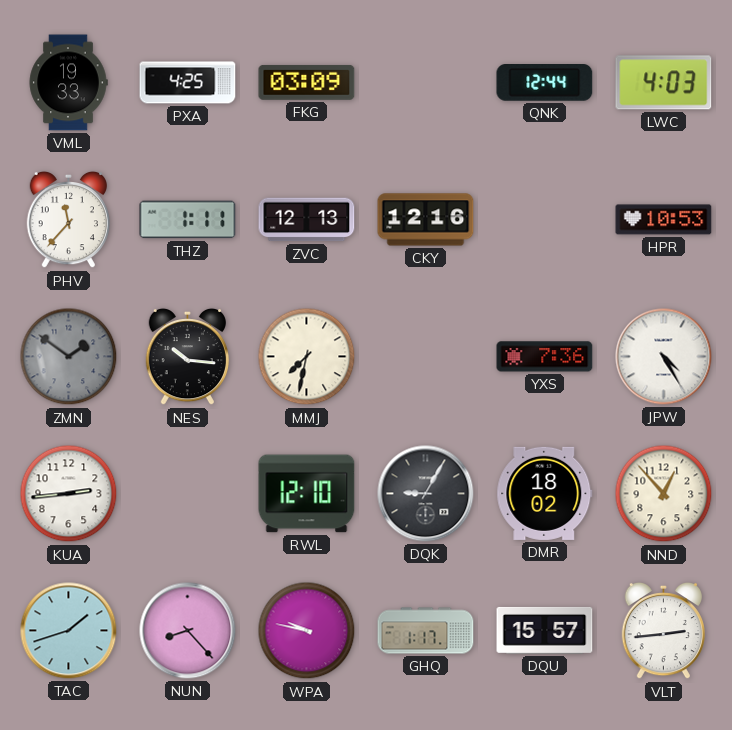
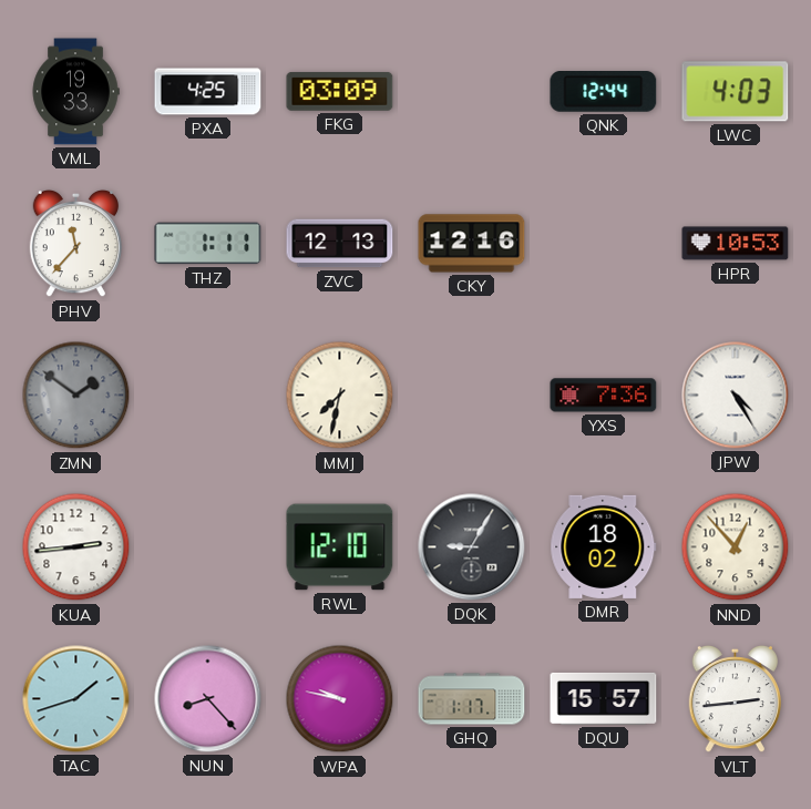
NES: 10:16 -> none (187, 357)
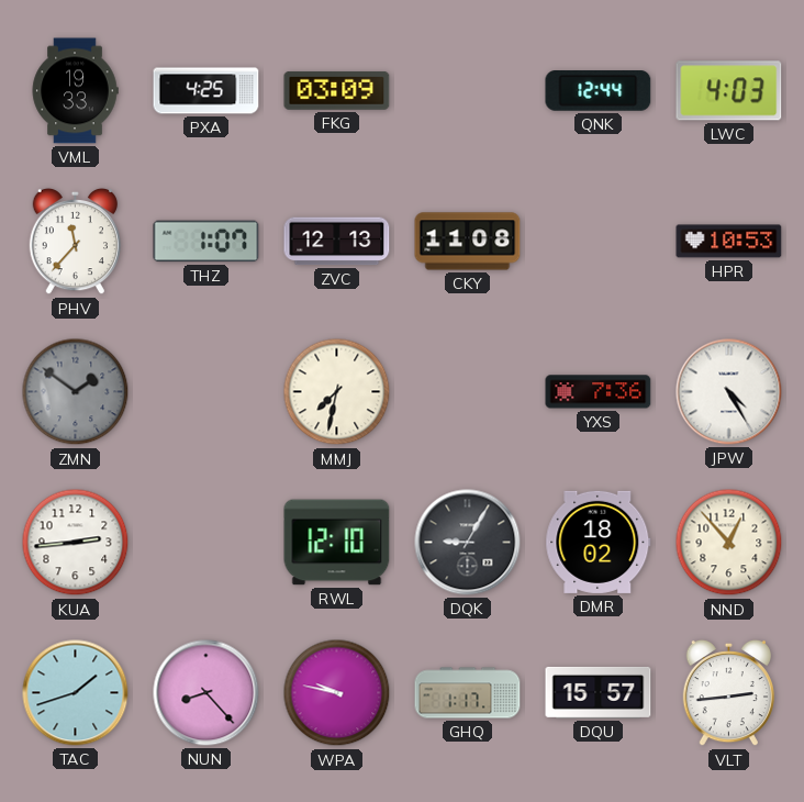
THZ: 1:11 -> 1:07 (206, 242)
CKY: 12:16 -> 11:08 (468, 242)
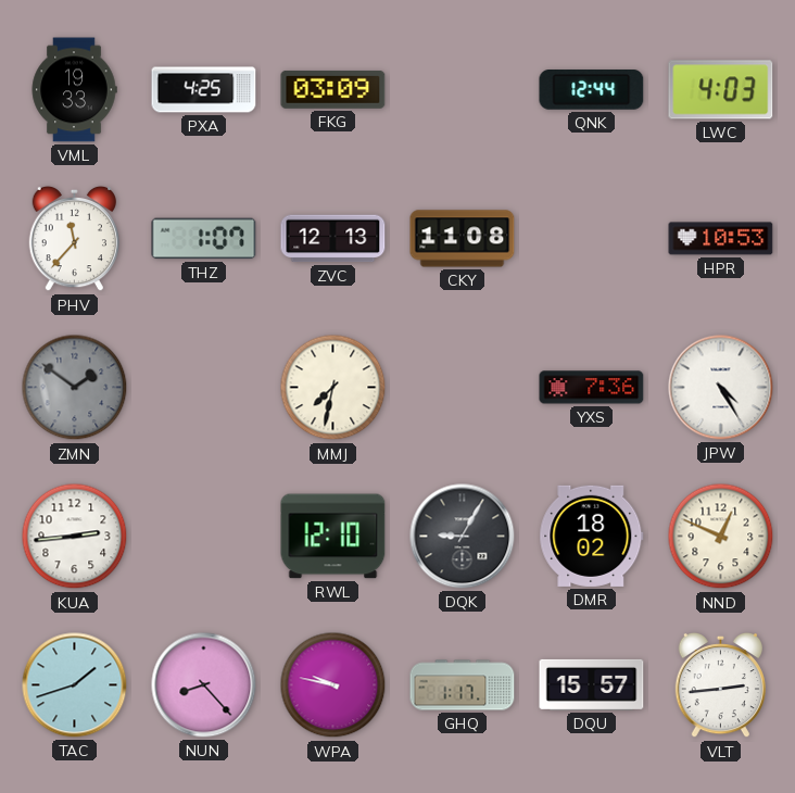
NND: 12:53 -> 12:49 (721, 537)
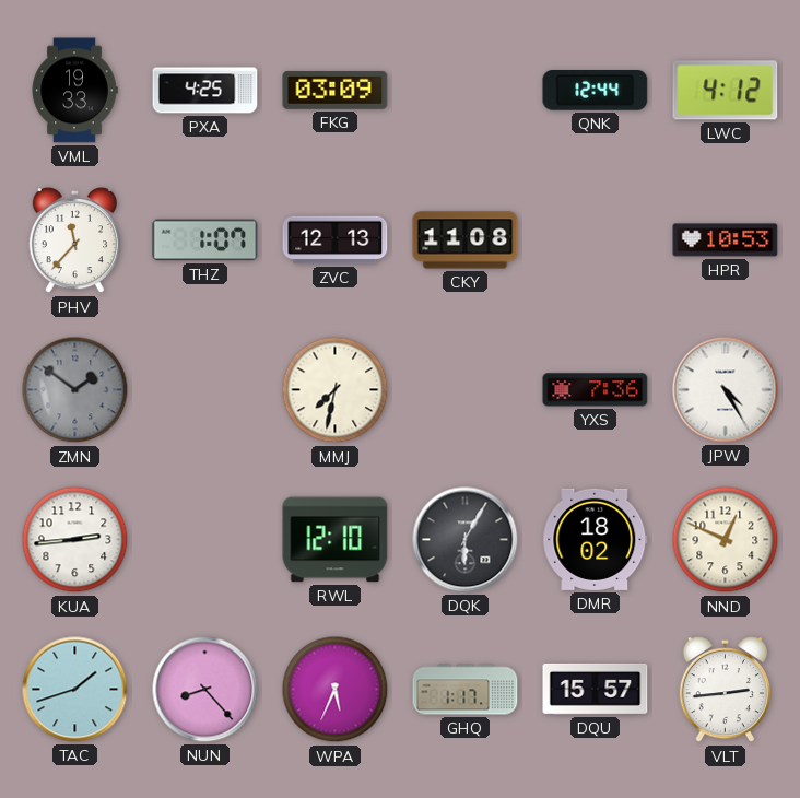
LWC: 4:03 -> 4:12 (726, 91)
DQK: 9:05 -> 6:05 (466, 540)
WPA: 9:47 -> 5:34 (336, 690)
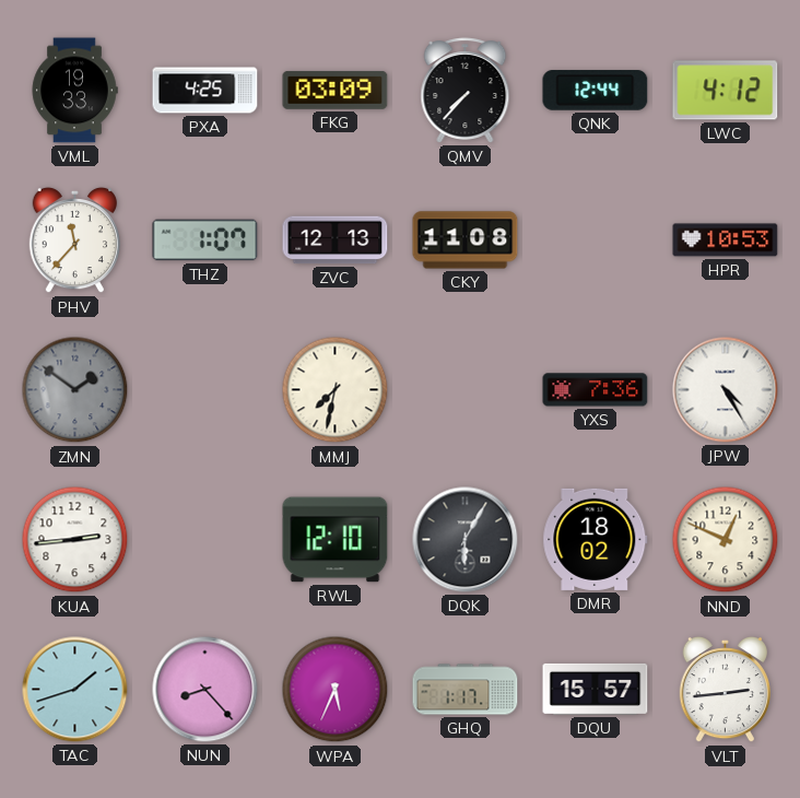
QMV: none -> 7:37 (466, 91)
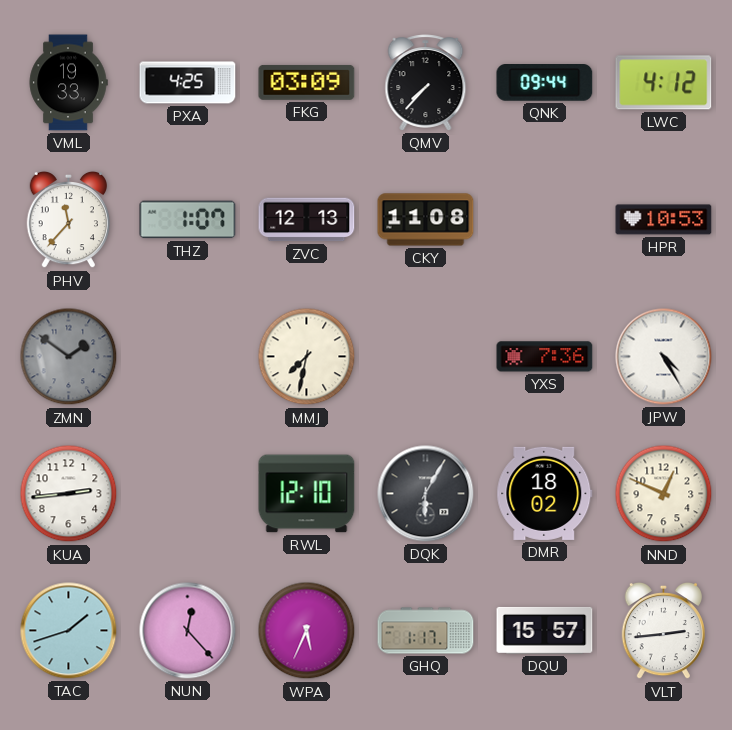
QNK: 12:44 -> 09:44 (545, 83)
NUN: 8:23 -> 12:23 (188, 631)
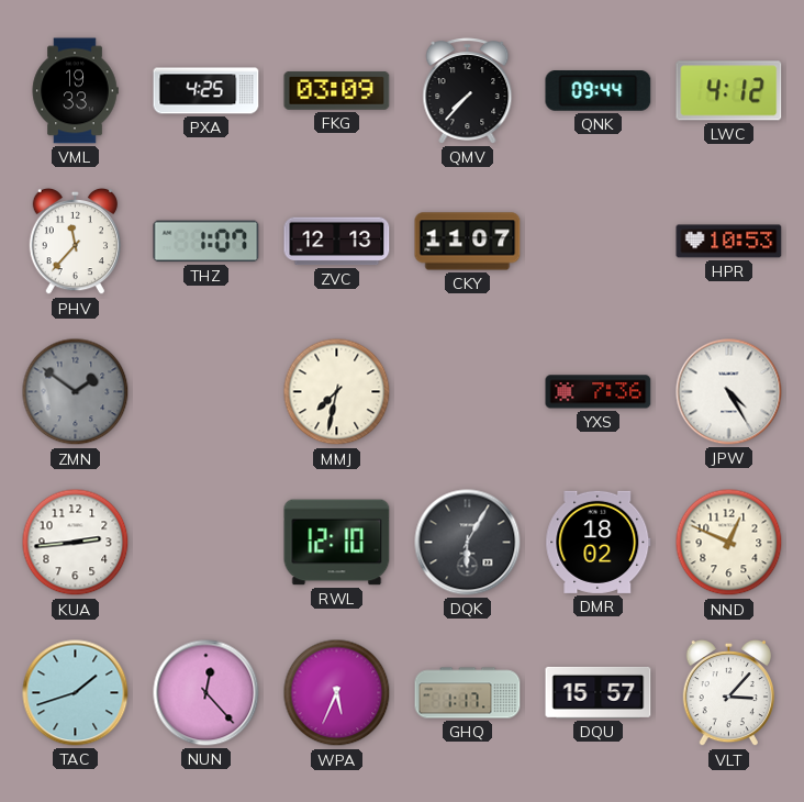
CKY: 11:08 -> 11:07 (468, 242)
VLT: 2:44 -> 3:07 (728, 693)
